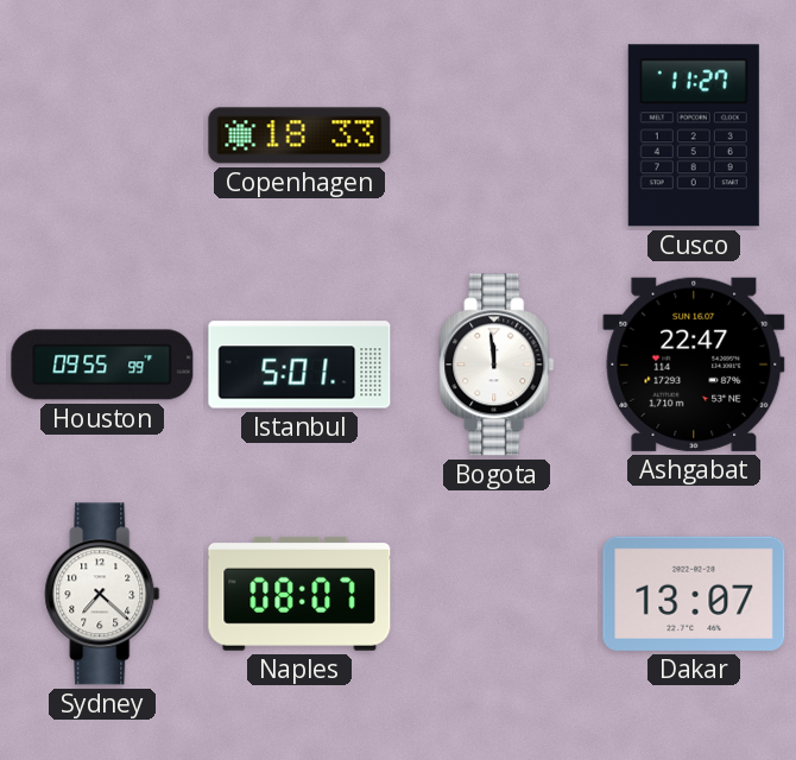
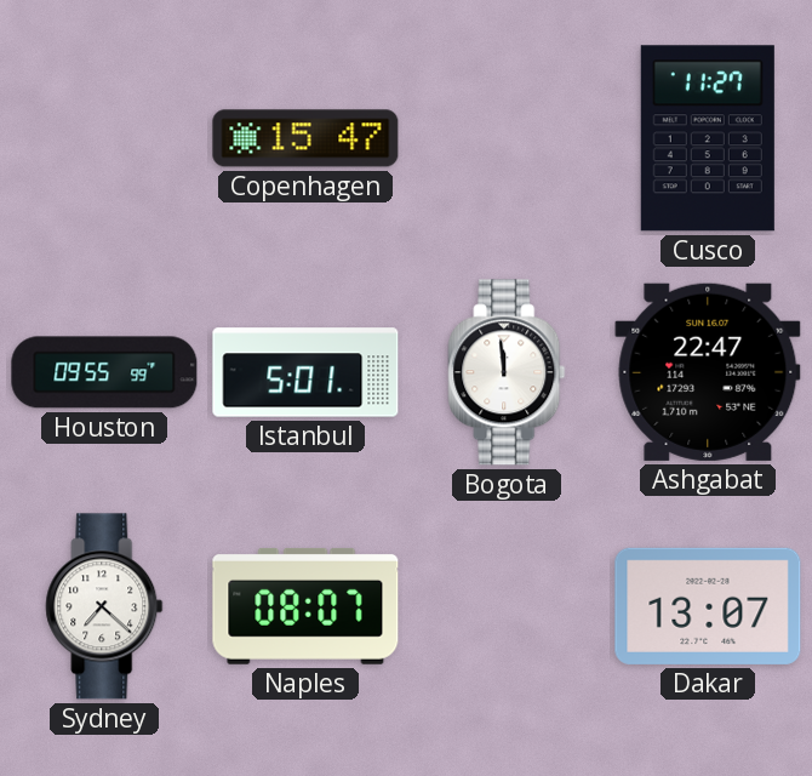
Copenhagen: 18:33 -> 15:47 (305, 138)
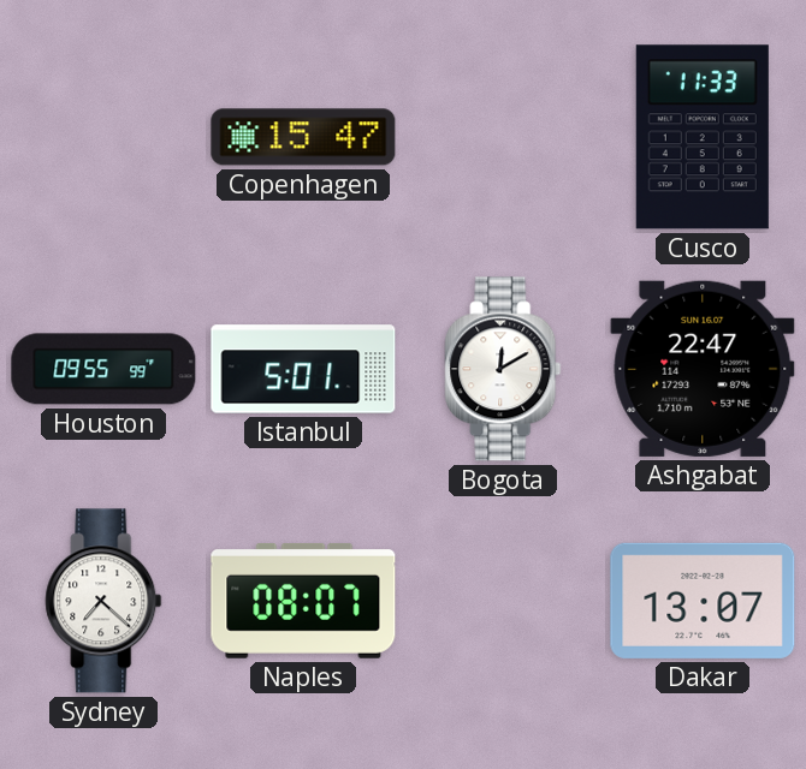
Cusco: 11:27 -> 11:33 (703, 137)
Bogota: 11:59 -> 12:10 (503, 369)
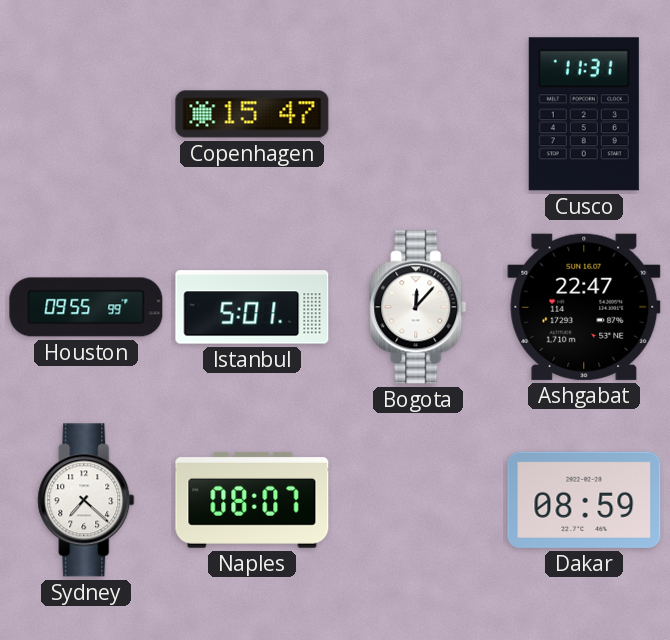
Cusco: 11:33 -> 11:31 (584, 114)
Bogota: 12:10 -> 12:07 (418, 307)
Dakar: 13:07 -> 08:59 (584, 500)
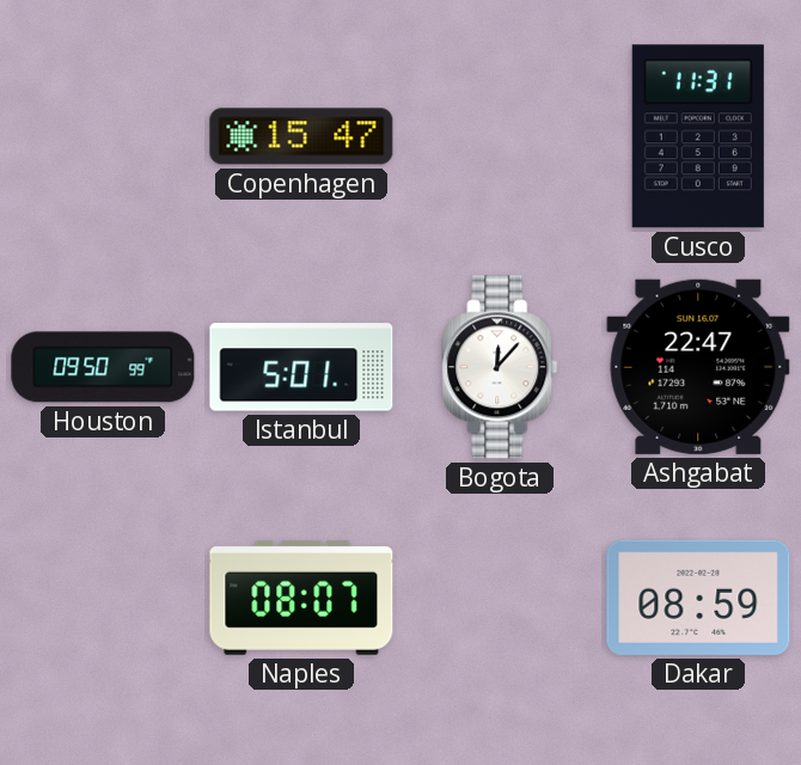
Houston: 09:55 -> 09:50 (103, 367)
Sydney: 7:22 -> none (86, 500)
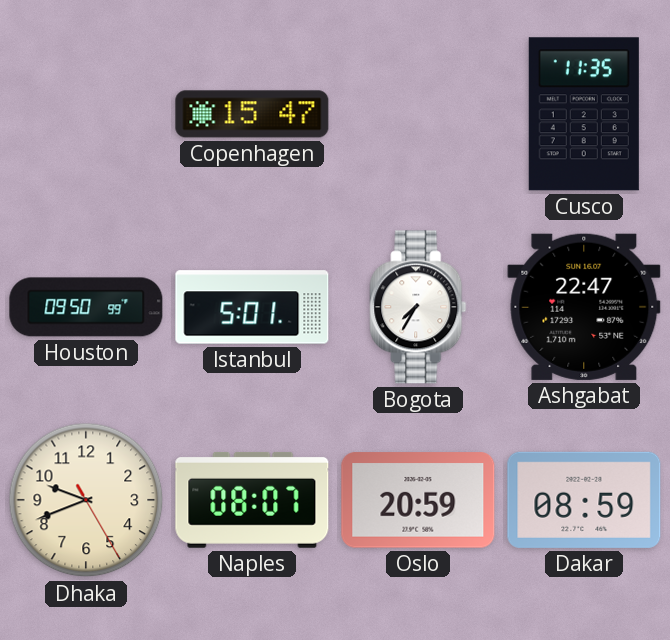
Cusco: 11:31 -> 11:35 (584, 114)
Bogota: 12:07 -> 7:35 (418, 307)
Dhaka: none -> 9:41 (86, 500)
Oslo: none -> 20:59 (418, 500)
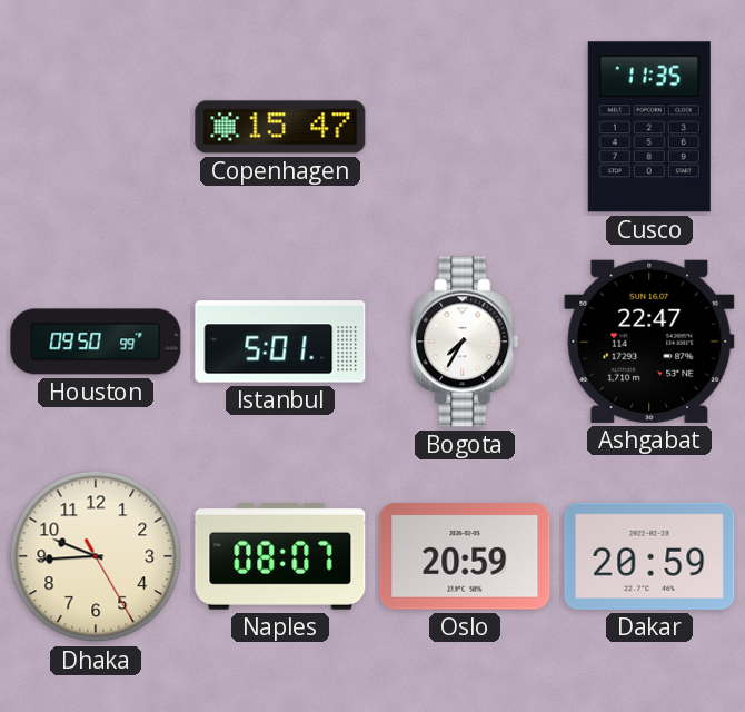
Dhaka: 9:41 -> 9:44 (96, 556)
Dakar: 08:59 -> 20:59 (649, 556)
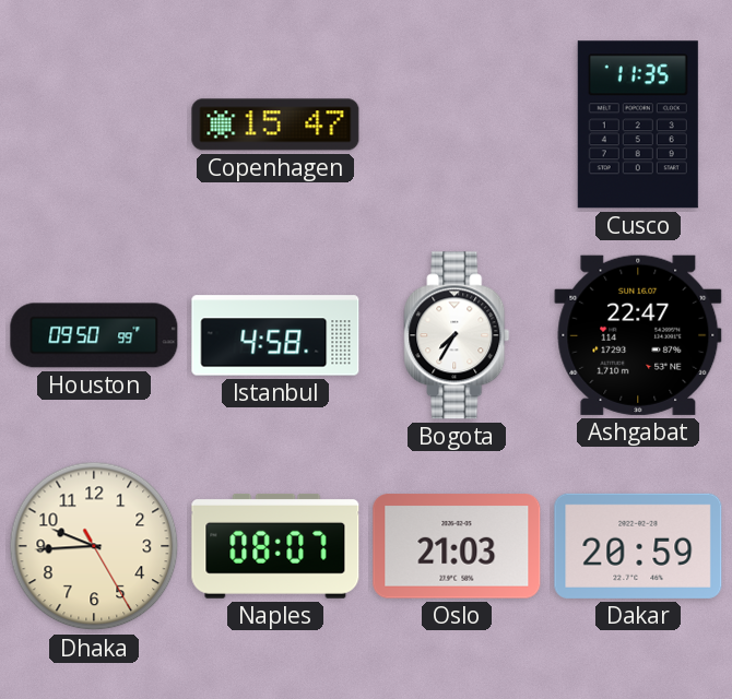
Istanbul: 5:01 -> 4:58 (275, 335)
Oslo: 20:59 -> 21:03 (457, 546)
